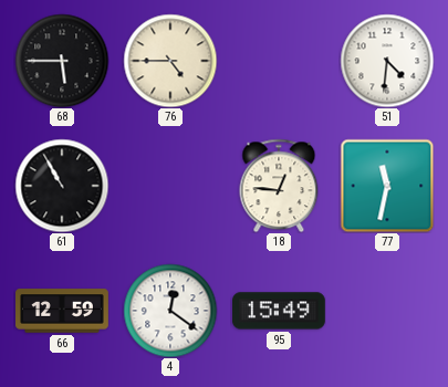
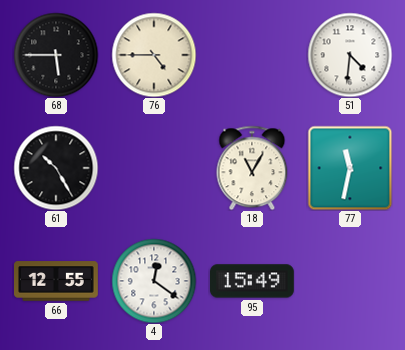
61: 10:55 -> 10:25 (56, 168)
18: 12:46 -> 11:05 (252, 168)
66: 12:59 -> 12:55 (57, 281)
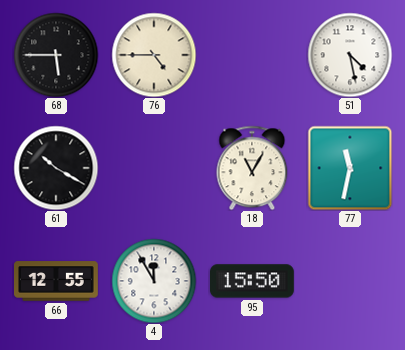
51: 4:31 -> 4:28 (350, 55)
61: 10:25 -> 10:20 (56, 168)
4: 12:21 -> 11:55 (154, 281)
95: 15:49 -> 15:50 (253, 281)
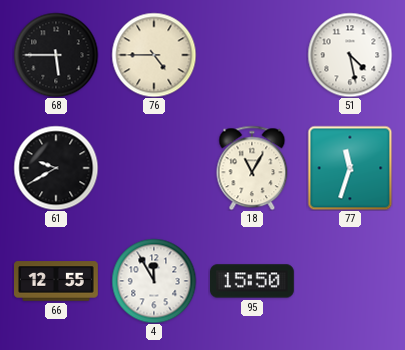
61: 10:20 -> 9:40 (56, 168)
77: 11:32 -> 11:33 (350, 168)
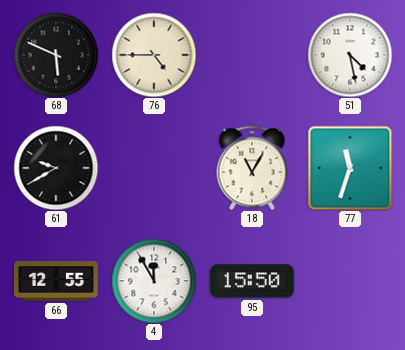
68: 5:45 -> 5:49 (56, 55)
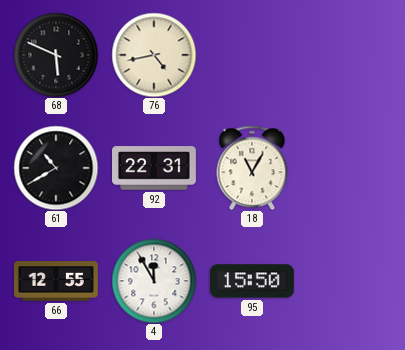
76: 4:45 -> 4:43 (154, 55)
51: 4:28 -> none (350, 55)
61: 9:40 -> 10:40 (56, 168)
92: none -> 22:31 (155, 168)
77: 11:33 -> none (350, 168)
